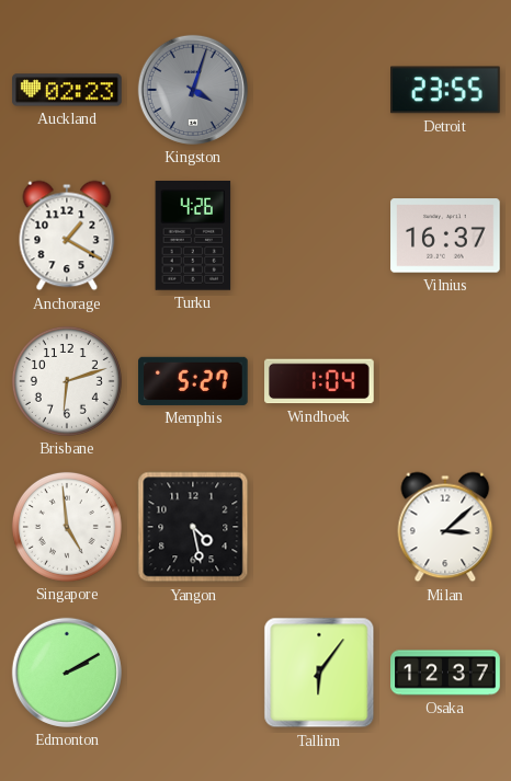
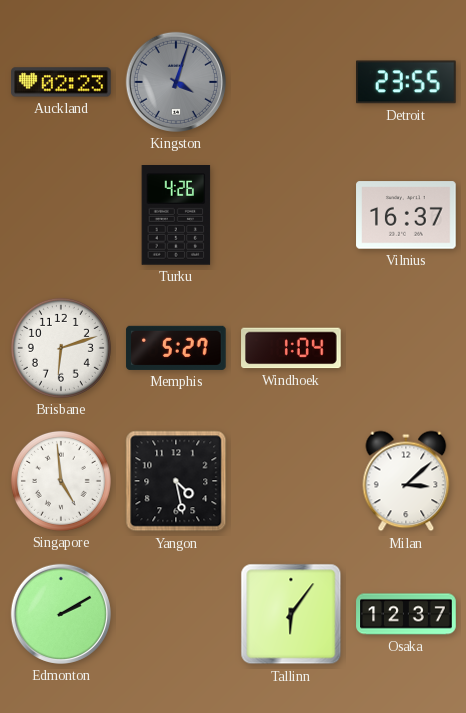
Anchorage: 1:20 -> none (67, 236)
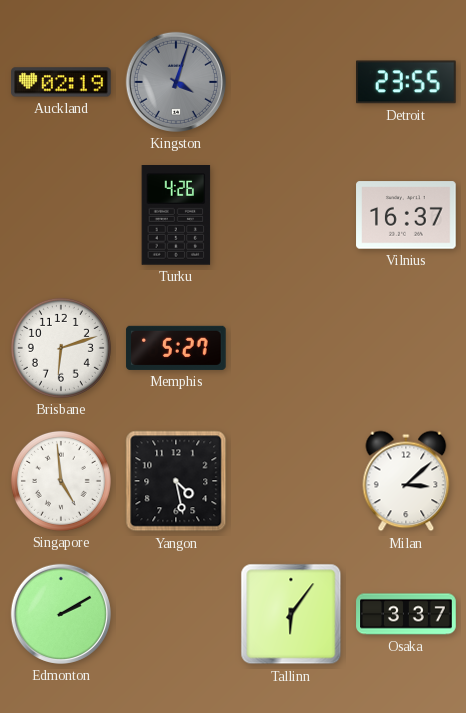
Auckland: 02:23 -> 02:19 (61, 82)
Windhoek: 1:04 -> none (291, 348)
Osaka: 12:37 -> 3:37 (406, 614)
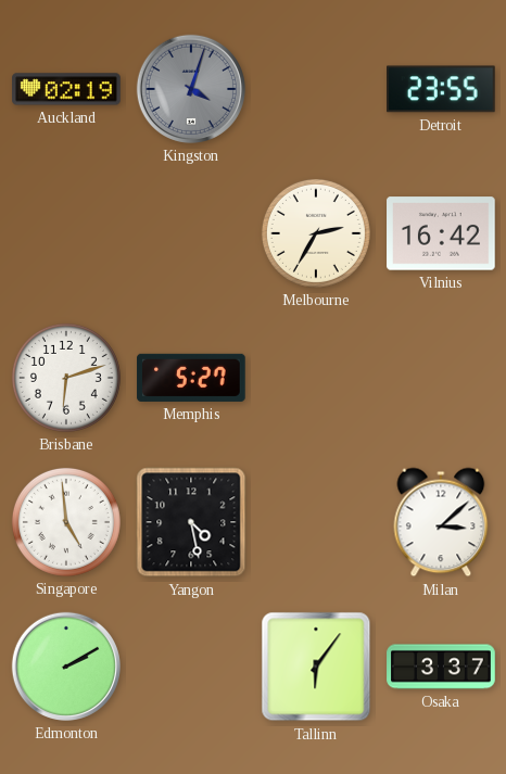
Turku: 4:26 -> none (176, 216)
Melbourne: none -> 2:35 (316, 233)
Vilnius: 16:37 -> 16:42 (441, 233)
